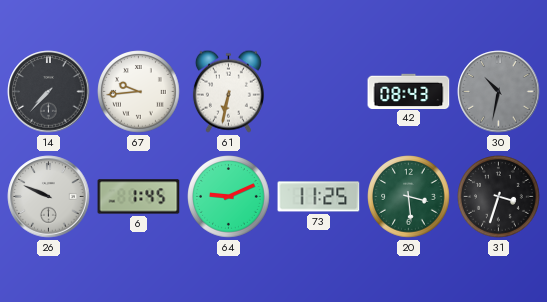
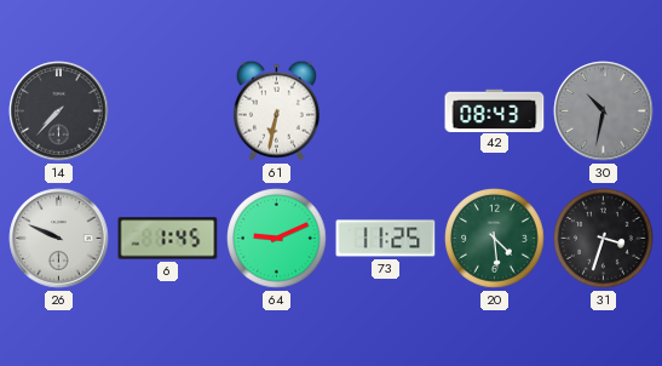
67: 9:44 -> none (139, 92)
20: 3:29 -> 4:29 (495, 239)
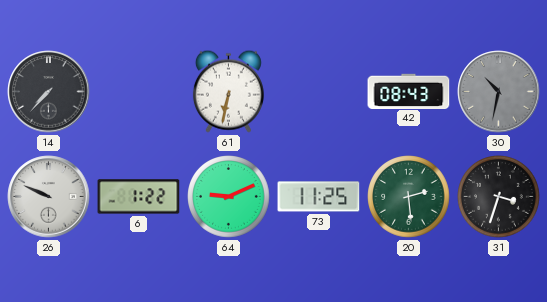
6: 1:45 -> 1:22 (139, 197)
20: 4:29 -> 2:29 (409, 197)
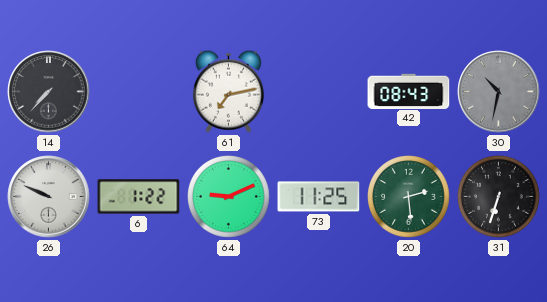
61: 6:32 -> 7:13 (228, 91)
31: 3:33 -> 6:33 (499, 197)
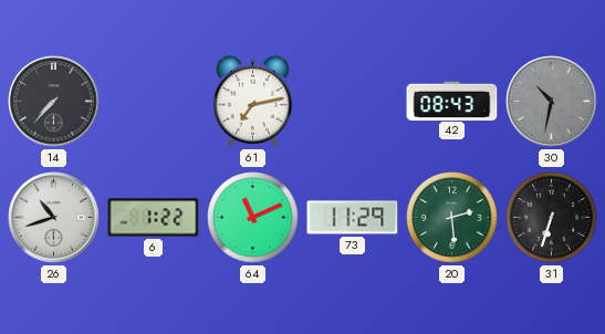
26: 9:49 -> 10:42 (54, 218)
64: 9:11 -> 11:11 (253, 218)
73: 11:25 -> 11:29 (353, 218)
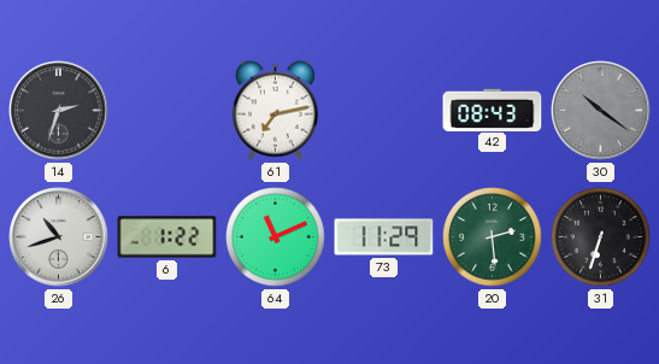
14: 7:37 -> 2:33 (59, 111)
30: 10:32 -> 10:21 (601, 111)
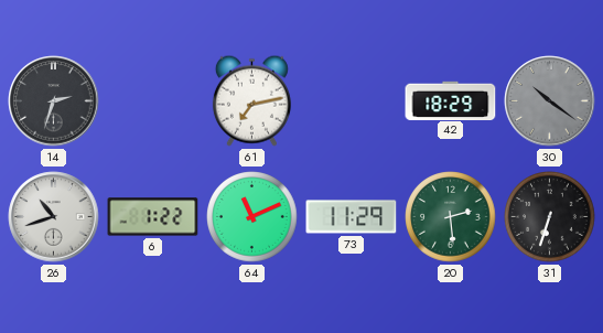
42: 08:43 -> 18:29 (451, 100)
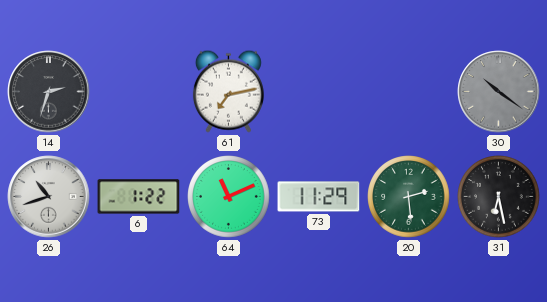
42: 18:29 -> none (451, 100)
31: 6:33 -> 6:28 (499, 197)
